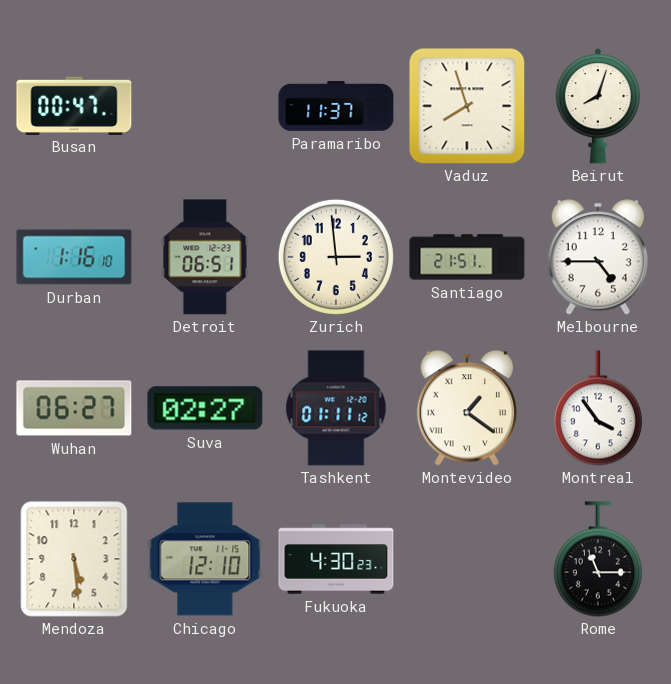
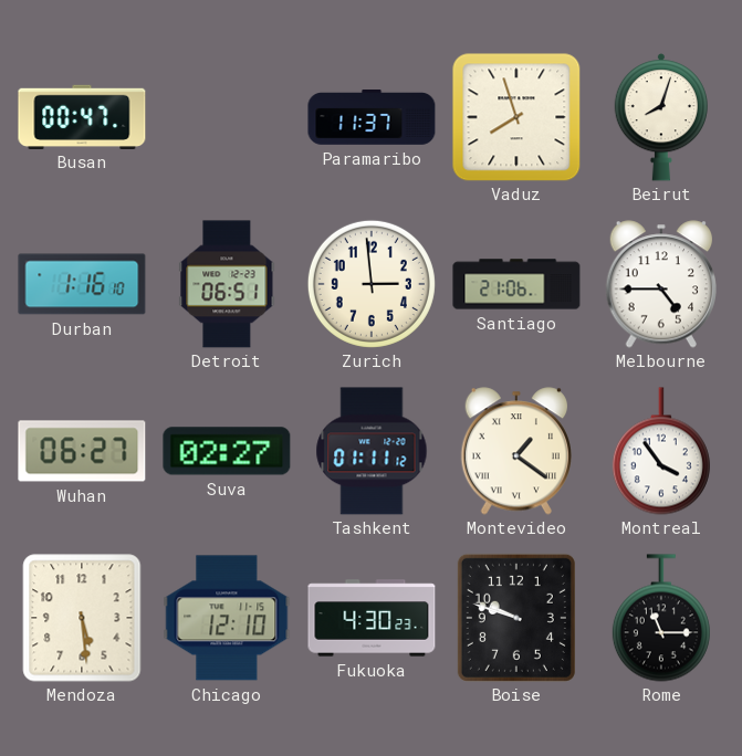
Santiago: 21:51 -> 21:06 (516, 284)
Boise: none -> 9:48 (516, 618)
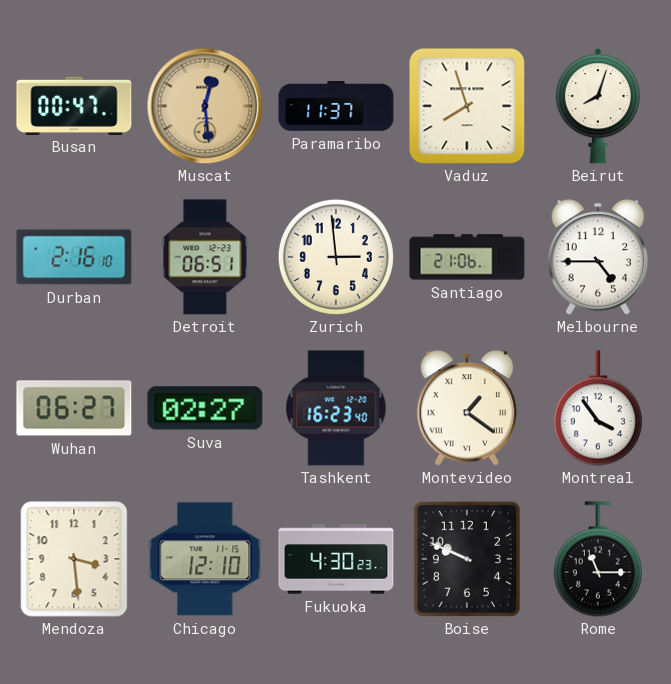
Muscat: none -> 12:29 (205, 106)
Durban: 1:16 -> 2:16 (74, 257)
Tashkent: 01:11 -> 16:23 (336, 408)
Mendoza: 5:29 -> 3:29 (74, 559)
Boise: 9:48 -> 9:49 (467, 559)
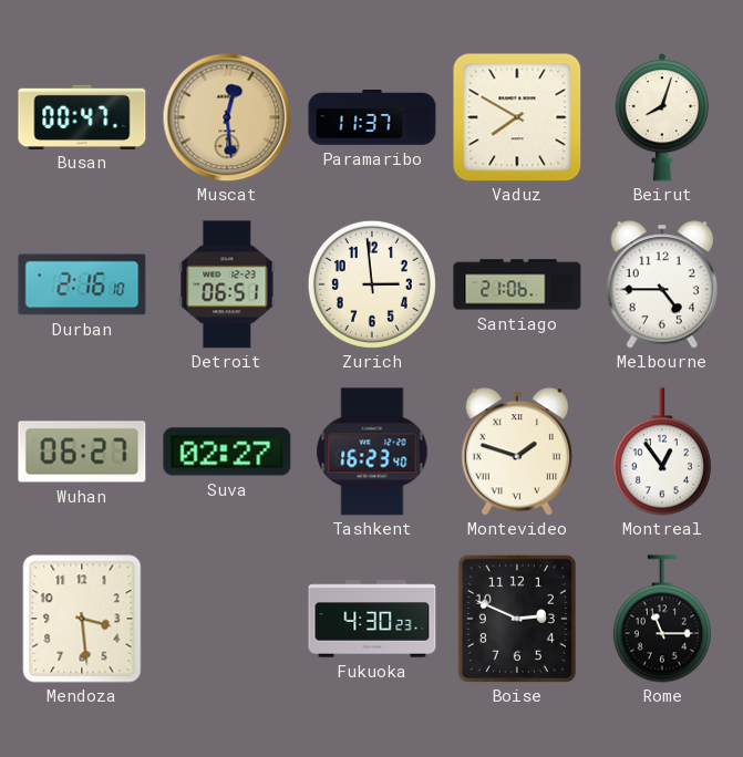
Vaduz: 7:57 -> 7:50 (517, 117)
Montevideo: 1:21 -> 1:48 (516, 452)
Montreal: 3:54 -> 12:54 (662, 452)
Chicago: 12:10 -> none (205, 559)
Boise: 9:49 -> 2:49 (517, 619)
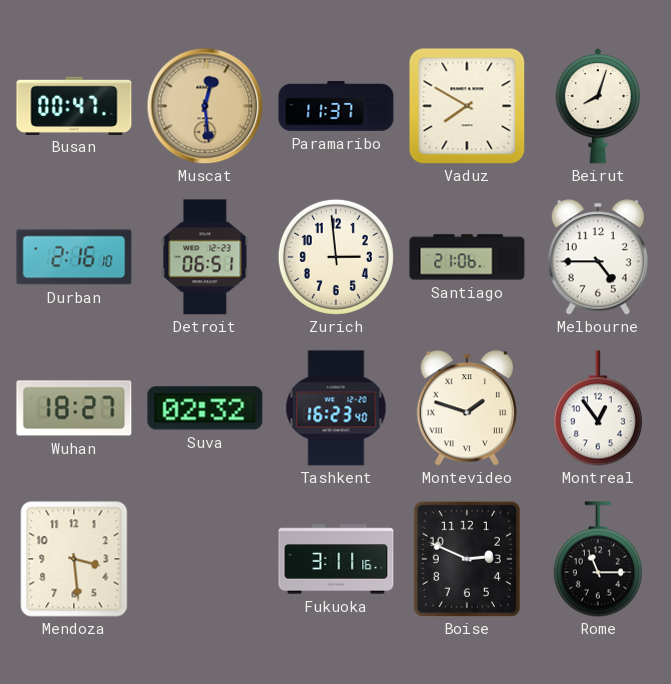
Wuhan: 06:27 -> 18:27 (74, 408)
Suva: 02:27 -> 02:32 (205, 408)
Fukuoka: 4:30 -> 3:11 (336, 559)
